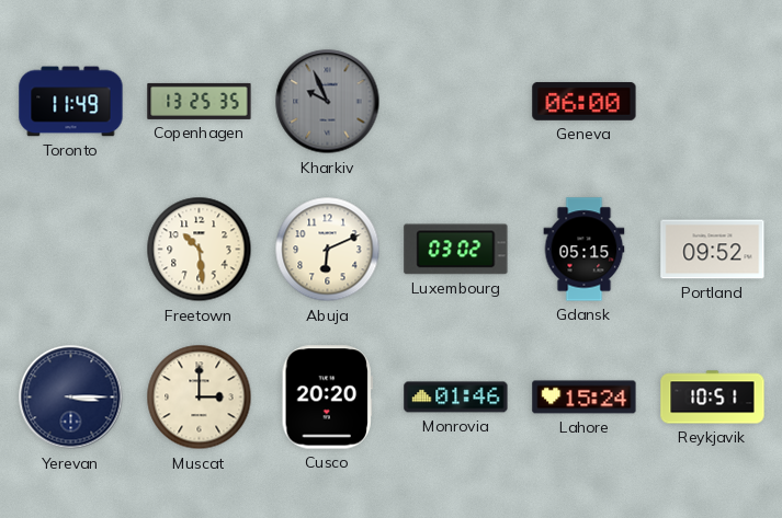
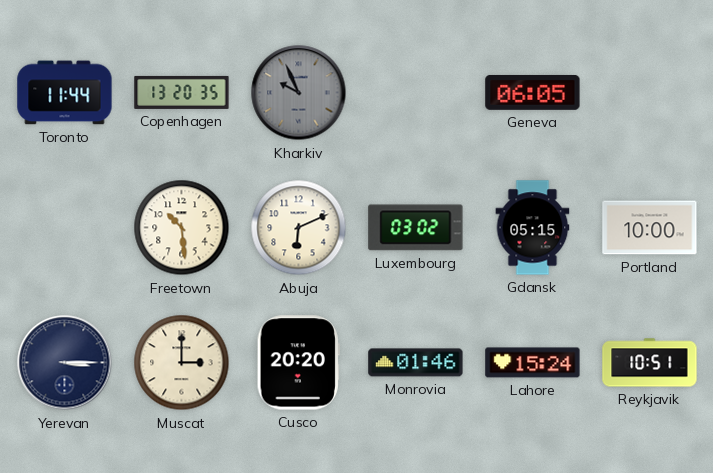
Toronto: 11:49 -> 11:44 (65, 93)
Copenhagen: 13:25 -> 13:20 (182, 92)
Geneva: 06:00 -> 06:05 (533, 92)
Portland: 09:52 -> 10:00 (650, 228)
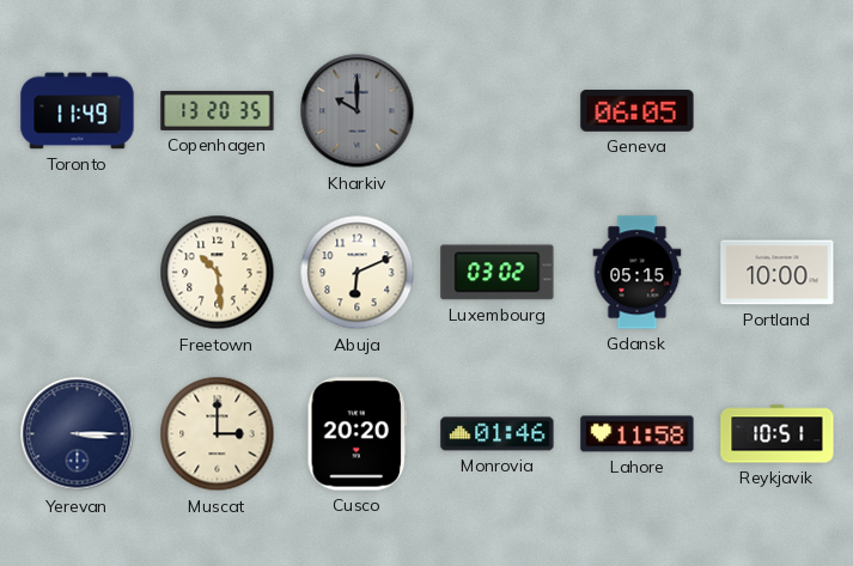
Toronto: 11:44 -> 11:49 (78, 111)
Kharkiv: 9:56 -> 10:00 (358, 111)
Lahore: 15:24 -> 11:58 (638, 434)
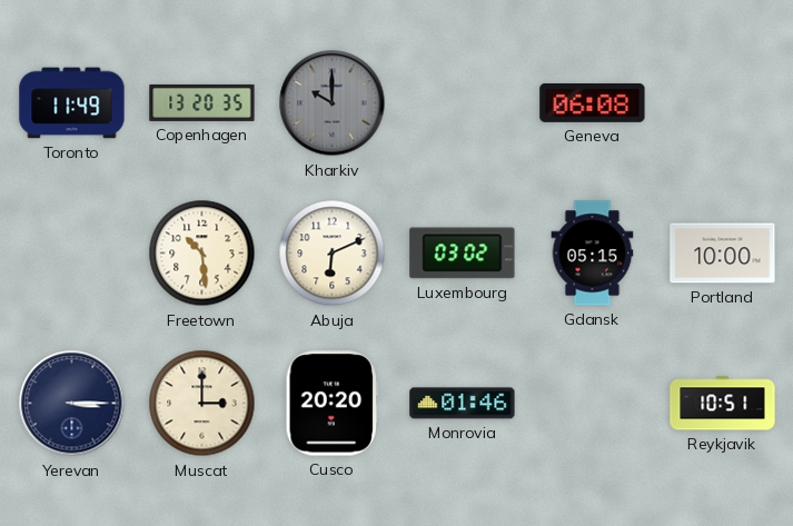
Geneva: 06:05 -> 06:08 (593, 102)
Lahore: 11:58 -> none (638, 434)
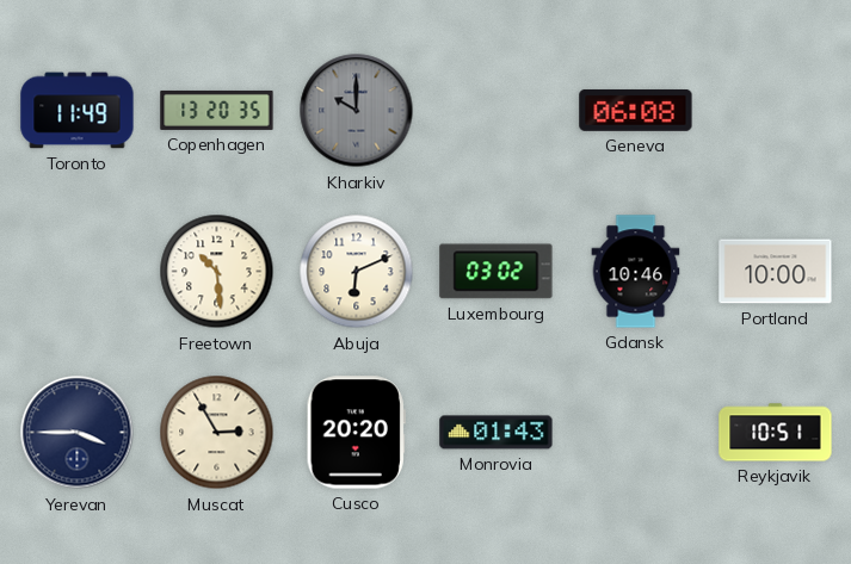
Gdansk: 05:15 -> 10:46 (636, 272)
Yerevan: 3:15 -> 3:45 (78, 433)
Muscat: 3:00 -> 2:55 (217, 433)
Monrovia: 01:46 -> 01:43 (497, 433)
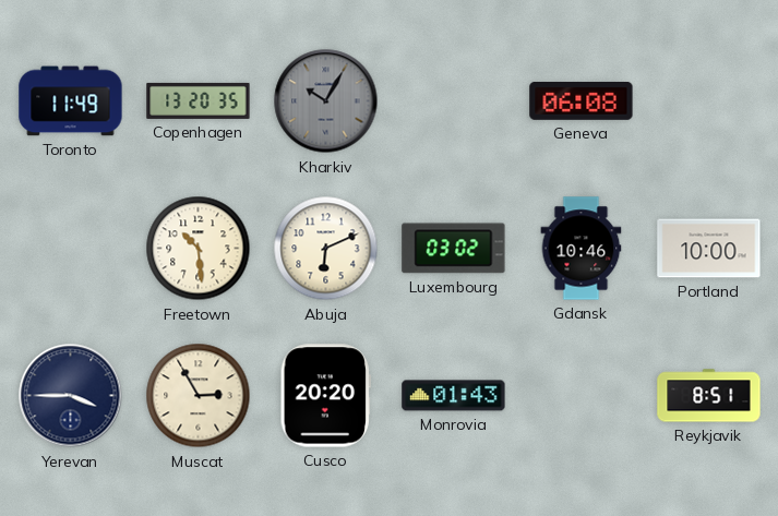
Kharkiv: 10:00 -> 10:05 (326, 101)
Reykjavik: 10:51 -> 8:51 (709, 396)
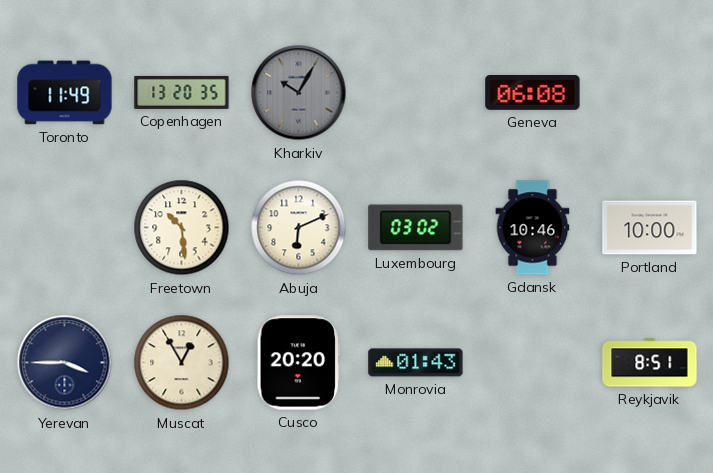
Muscat: 2:55 -> 12:55 (182, 363)
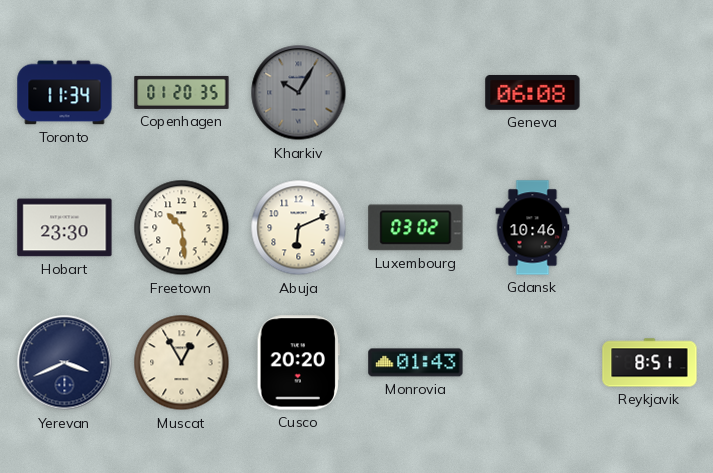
Toronto: 11:49 -> 11:34 (65, 93)
Copenhagen: 13:20 -> 01:20 (182, 92)
Hobart: none -> 23:30 (65, 228)
Portland: 10:00 -> none (650, 228)
Yerevan: 3:45 -> 3:41 (65, 363)
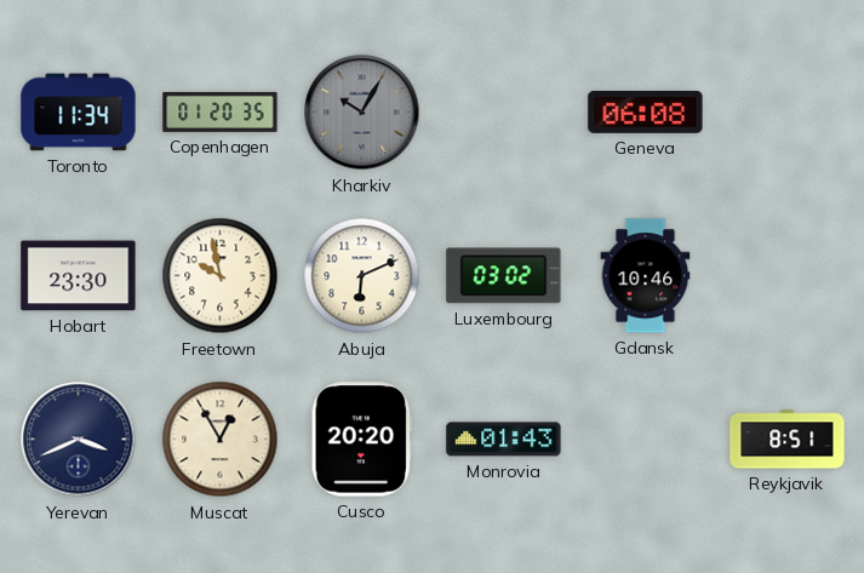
Freetown: 10:29 -> 9:58 (221, 276)
